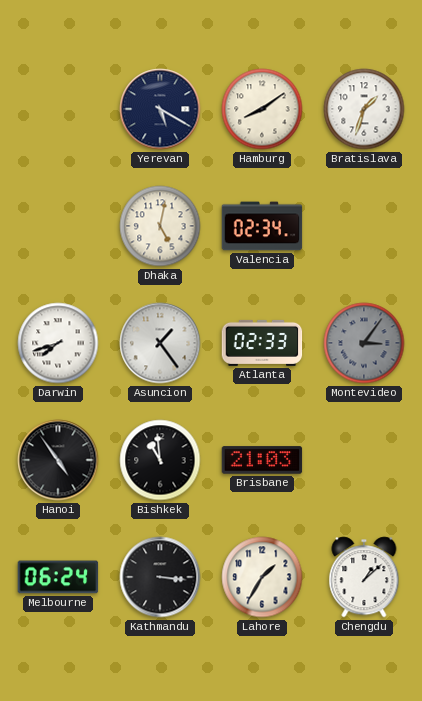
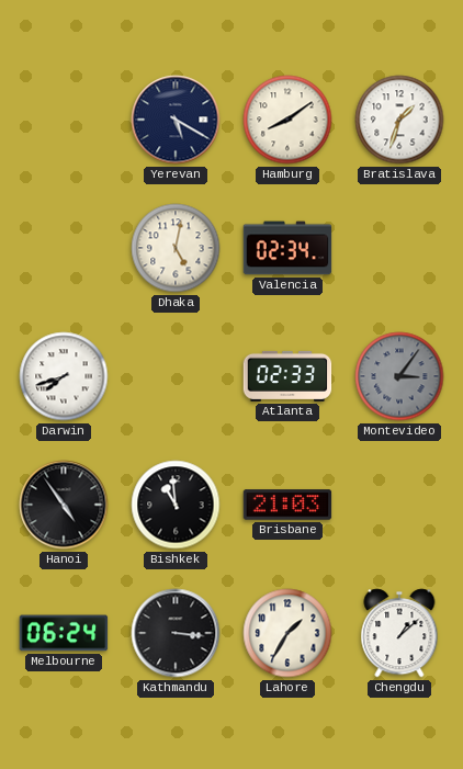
Asuncion: 1:24 -> none (160, 343)
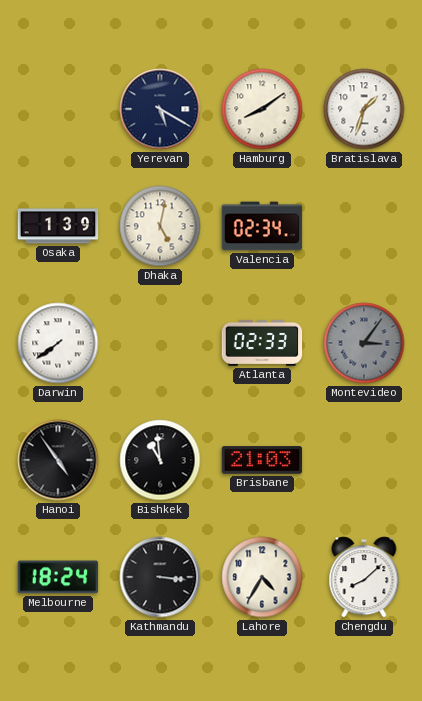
Osaka: none -> 1:39 (58, 226)
Darwin: 7:42 -> 7:39 (58, 343)
Melbourne: 06:24 -> 18:24 (58, 577)
Lahore: 1:35 -> 4:35 (262, 577)
Chengdu: 1:08 -> 8:08 (364, 577)
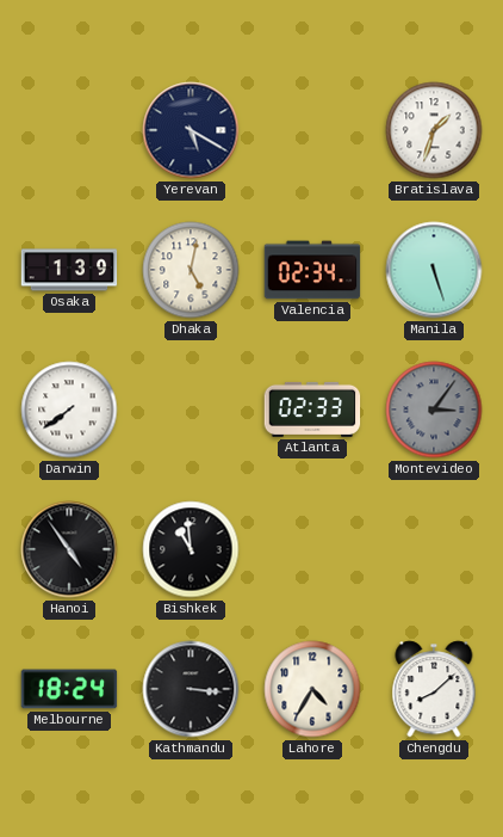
Hamburg: 8:09 -> none (262, 109)
Manila: none -> 5:27 (434, 270)
Brisbane: 21:03 -> none (262, 460)
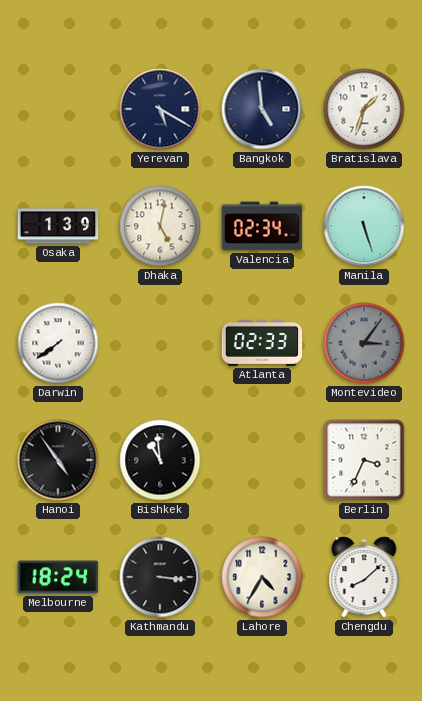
Bangkok: none -> 4:59 (262, 109)
Berlin: none -> 3:34 (364, 460)
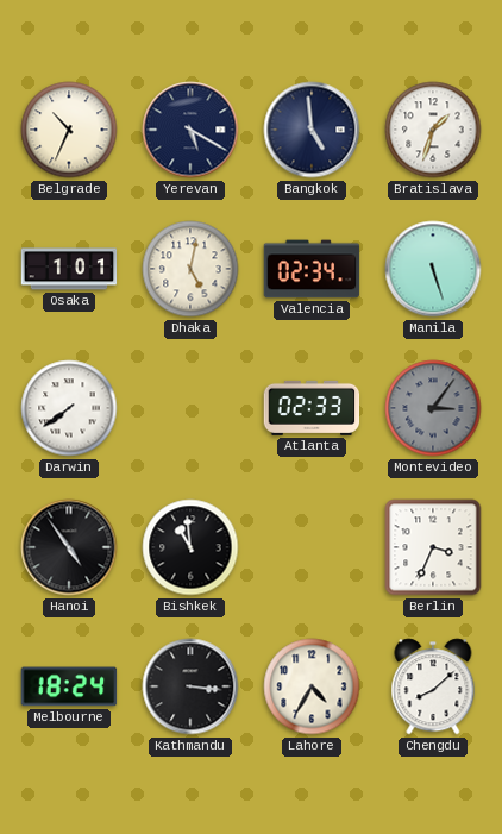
Belgrade: none -> 10:34 (69, 130)
Osaka: 1:39 -> 1:01 (69, 269)
